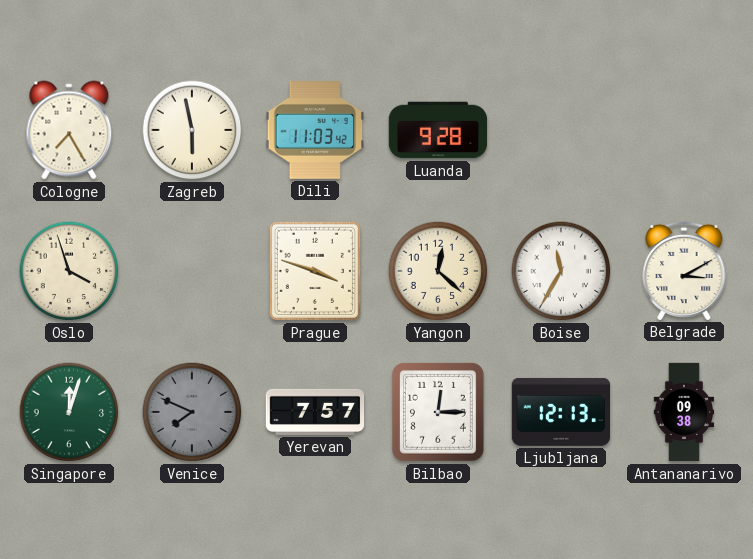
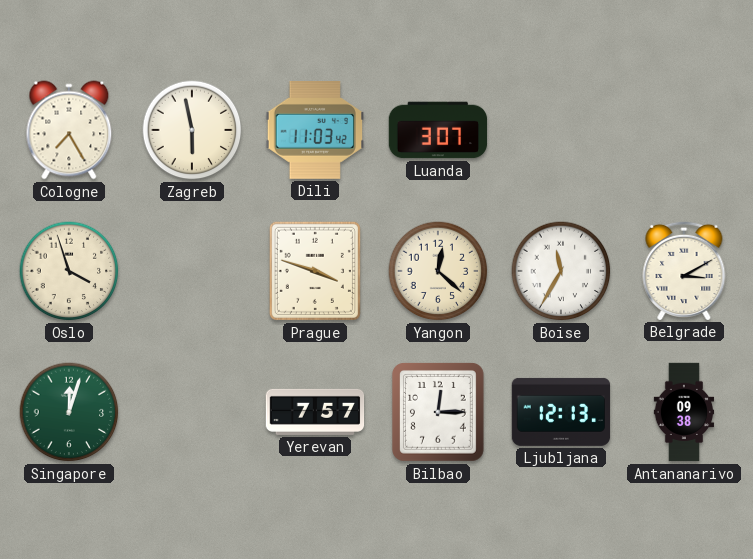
Luanda: 9:28 -> 3:07 (438, 130)
Venice: 7:49 -> none (192, 412)
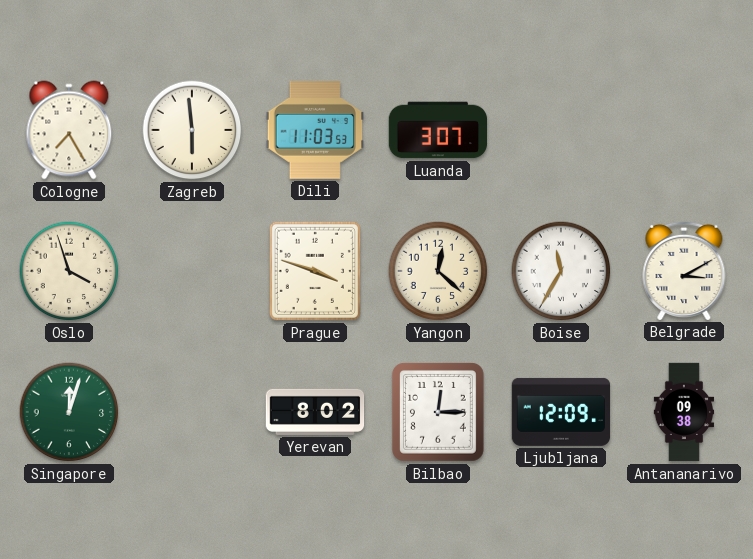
Zagreb: 5:58 -> 5:59 (192, 130)
Dili: 11:03:42 -> 11:03:53 (314, 131)
Yerevan: 7:57 -> 8:02 (315, 412)
Ljubljana: 12:13 -> 12:09 (561, 412)
